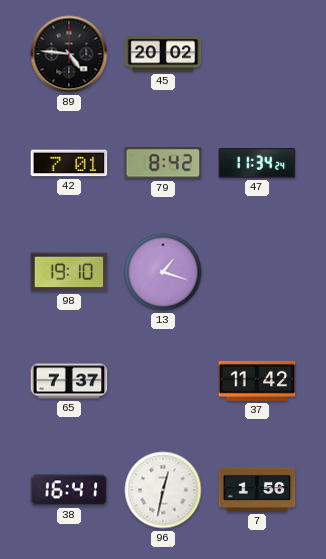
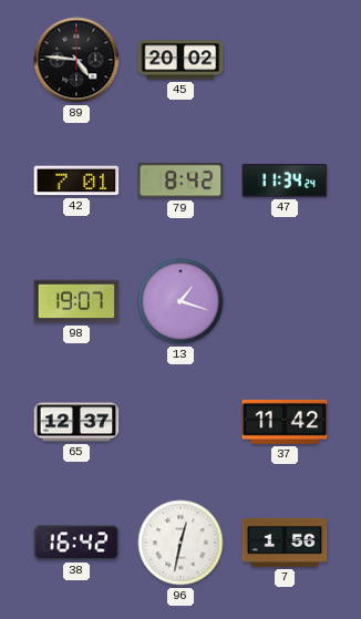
98: 19:10 -> 19:07 (76, 301)
65: 7:37 -> 12:37 (76, 422)
38: 16:41 -> 16:42 (76, 543)
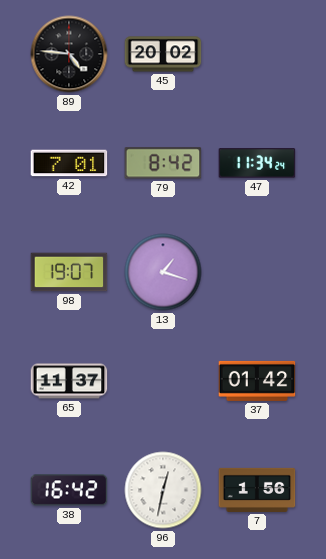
65: 12:37 -> 11:37 (69, 381)
37: 11:42 -> 01:42 (257, 381)
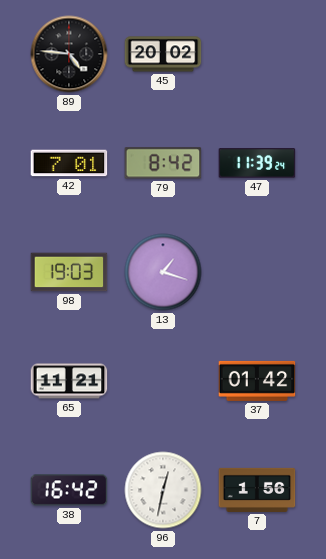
47: 11:34 -> 11:39 (257, 163)
98: 19:07 -> 19:03 (69, 272)
65: 11:37 -> 11:21 (69, 381)
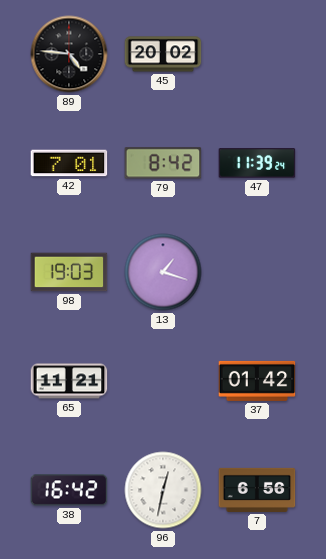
7: 1:56 -> 6:56 (257, 490)
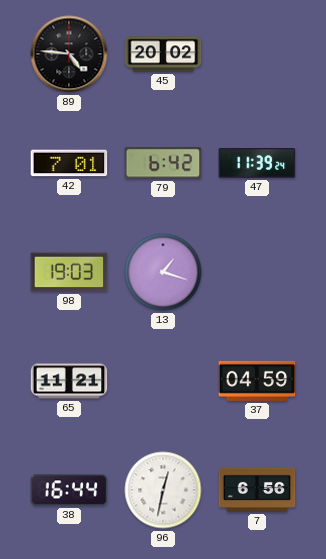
79: 8:42 -> 6:42 (163, 163)
37: 01:42 -> 04:59 (257, 381)
38: 16:42 -> 16:44 (69, 490)
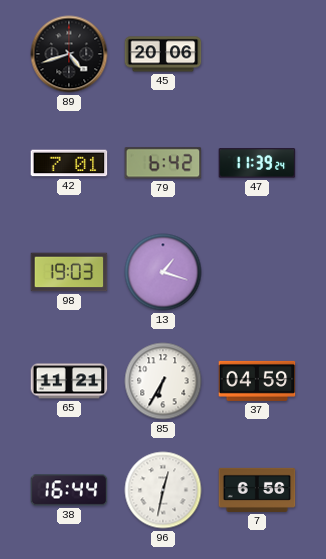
89: 4:46 -> 4:42 (69, 54)
45: 20:02 -> 20:06 (163, 54)
85: none -> 6:35 (163, 381)
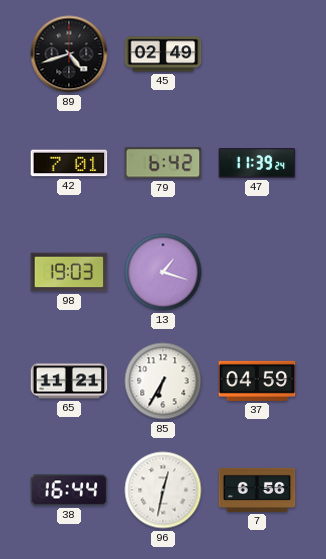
45: 20:06 -> 02:49 (163, 54)
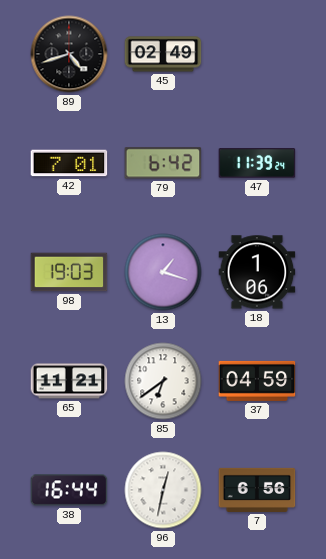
18: none -> 1:06 (257, 272)
85: 6:35 -> 6:39 (163, 381)
